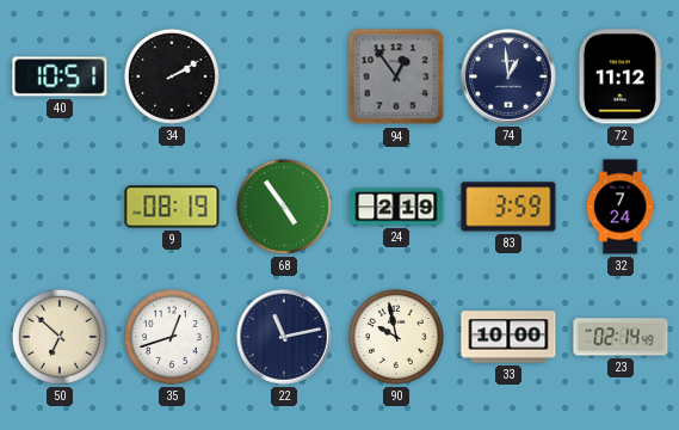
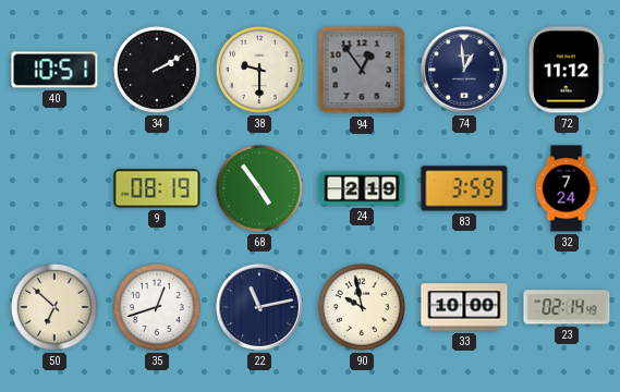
38: none -> 9:30 (259, 70)
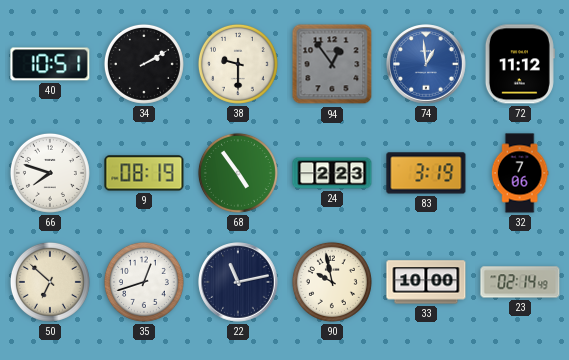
74 dial: navy -> blue (426, 64)
66: none -> 7:48 (50, 173)
24: 2:19 -> 2:23 (332, 173)
83: 3:59 -> 3:19 (426, 173)
32: 7:24 -> 7:06 (520, 173)
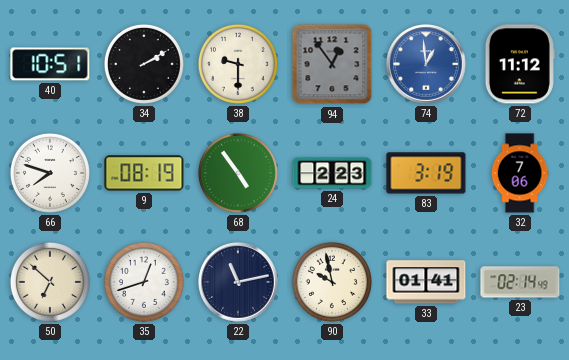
33: 10:00 -> 01:41 (426, 282)
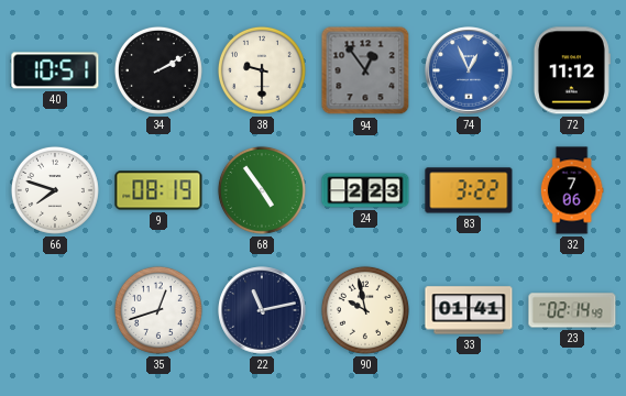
74: 12:59 -> 12:56 (469, 70)
83: 3:19 -> 3:22 (469, 190)
50: 6:52 -> none (50, 282)
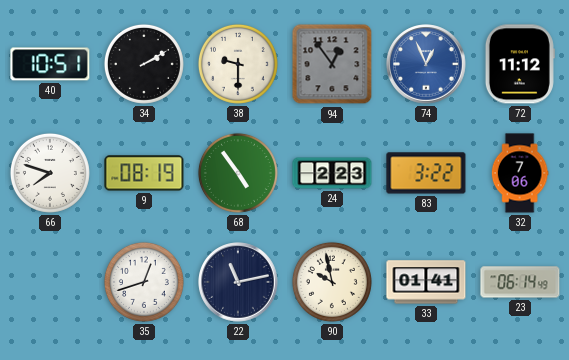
23: 02:14 -> 06:14 (520, 282)
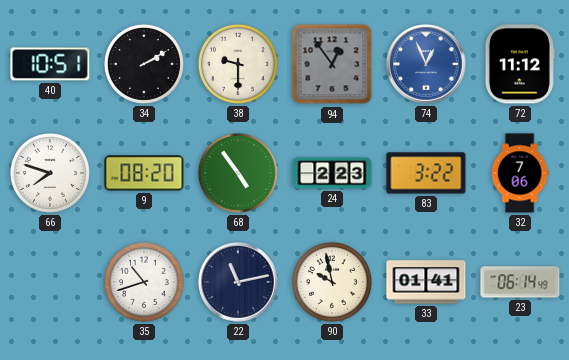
9: 08:19 -> 08:20 (144, 173)
35: 12:42 -> 10:42 (144, 282)
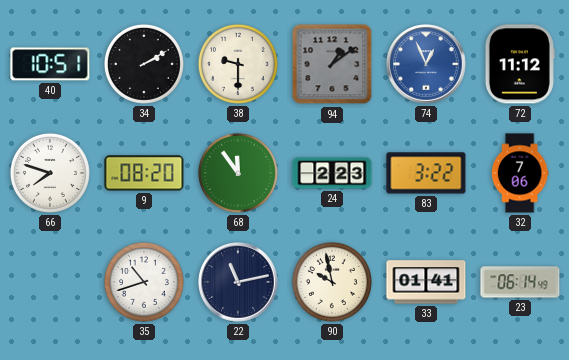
94: 12:54 -> 1:09 (332, 64)
68: 4:54 -> 11:54 (238, 173)
